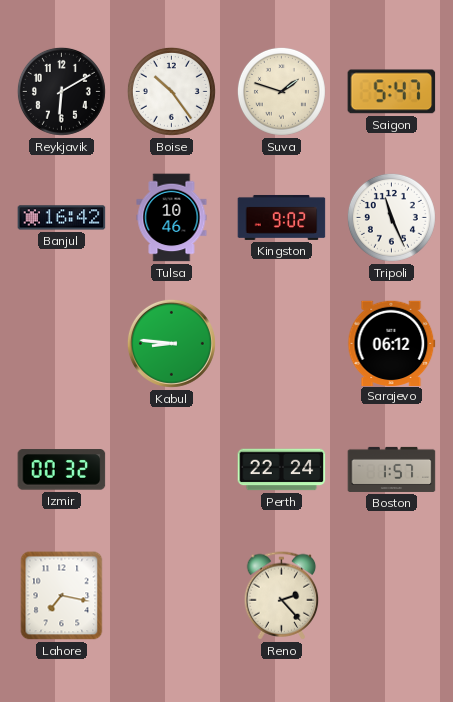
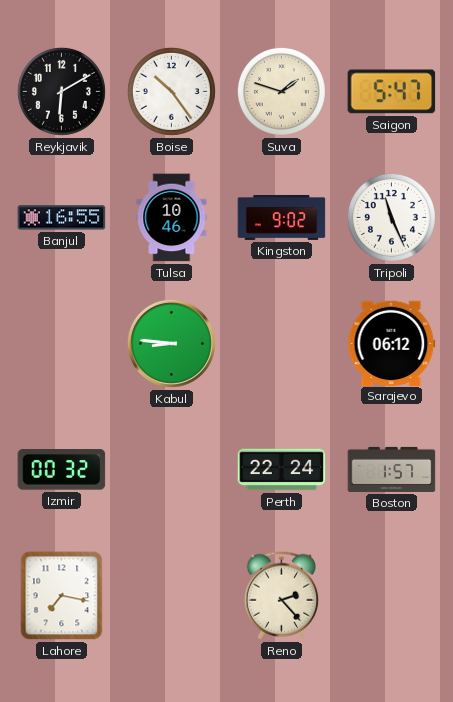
Banjul: 16:42 -> 16:55 (62, 218)
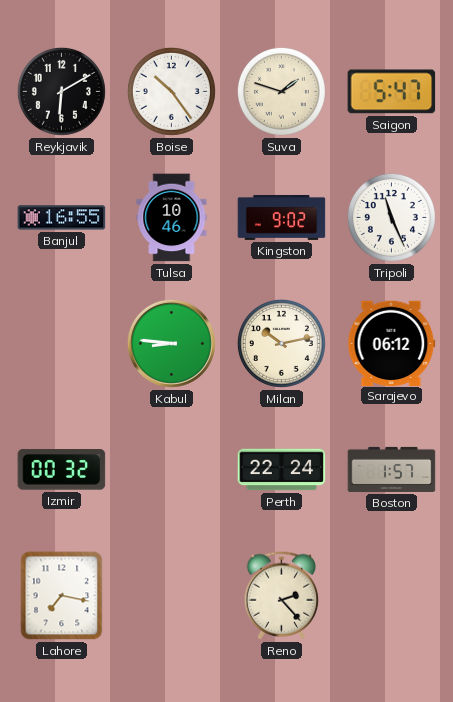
Milan: none -> 10:13 (281, 343)
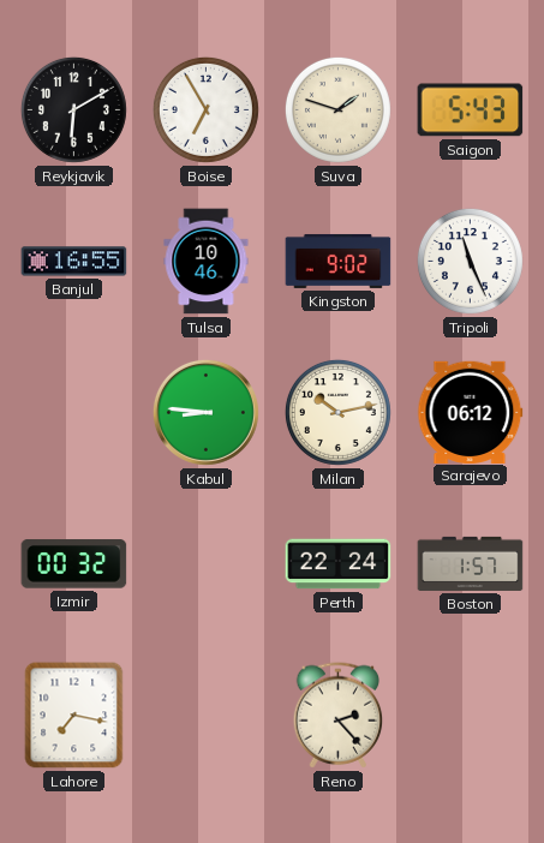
Boise: 10:24 -> 6:55 (205, 109)
Saigon: 5:47 -> 5:43 (471, 110)
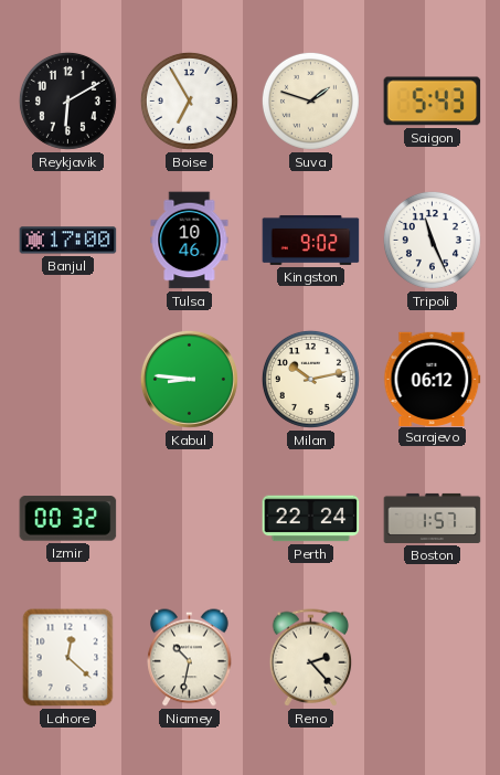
Banjul: 16:55 -> 17:00 (68, 241)
Lahore: 7:17 -> 12:22 (68, 658)
Niamey: none -> 10:32 (190, 658)
